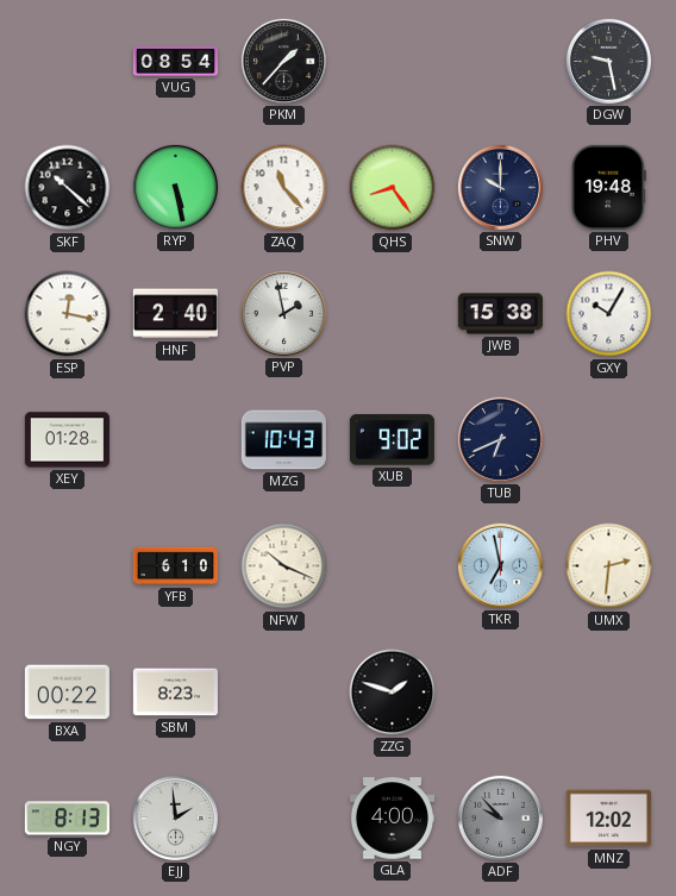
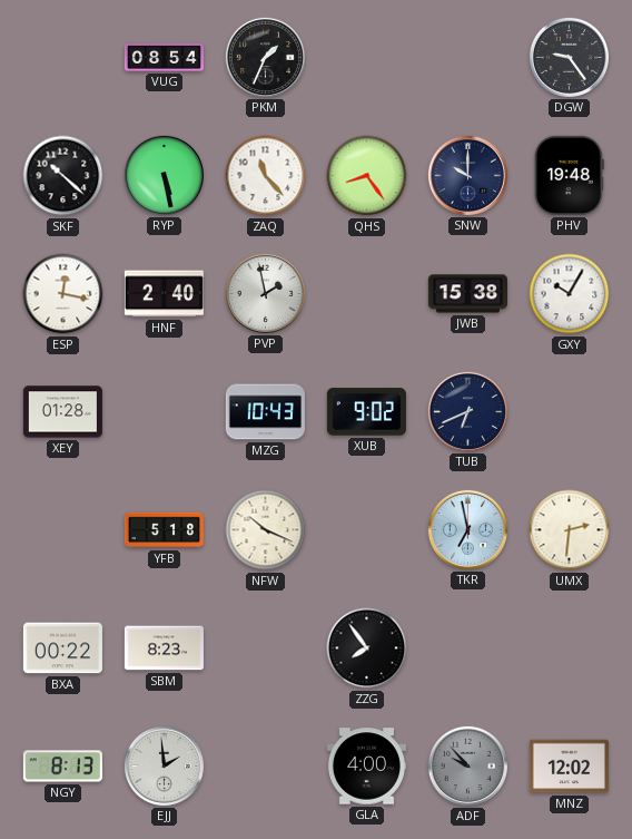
PKM: 1:37 -> 1:34 (265, 57)
DGW: 9:28 -> 9:24 (569, 57)
YFB: 6:10 -> 5:18 (164, 530)
ZZG: 1:48 -> 7:54 (367, 648)
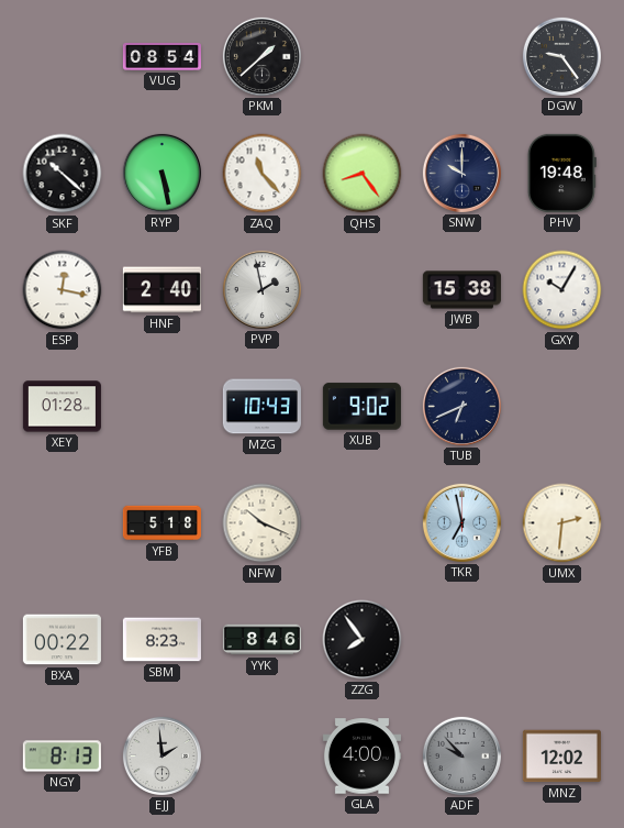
PKM: 1:34 -> 1:38 (261, 56)
YYK: none -> 8:46 (261, 640)
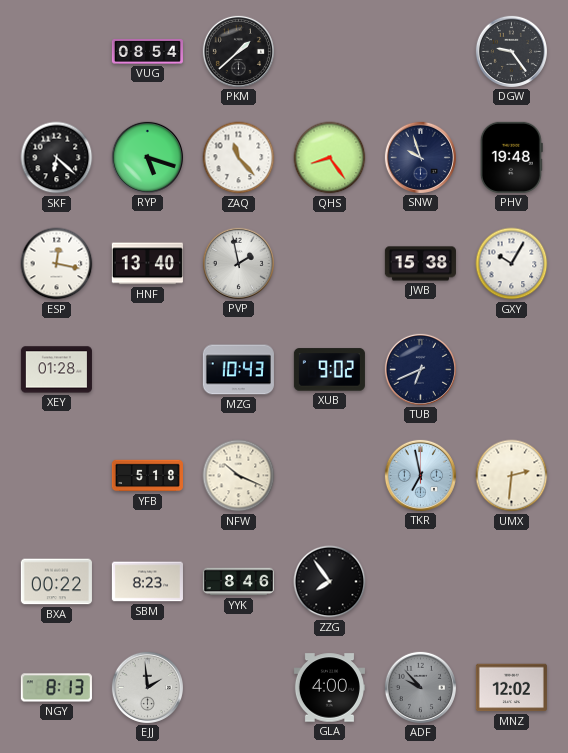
SKF: 10:22 -> 6:22 (57, 158)
RYP: 5:28 -> 5:18 (147, 157)
SNW: 10:00 -> 9:57 (420, 157)
HNF: 2:40 -> 13:40 (147, 264)
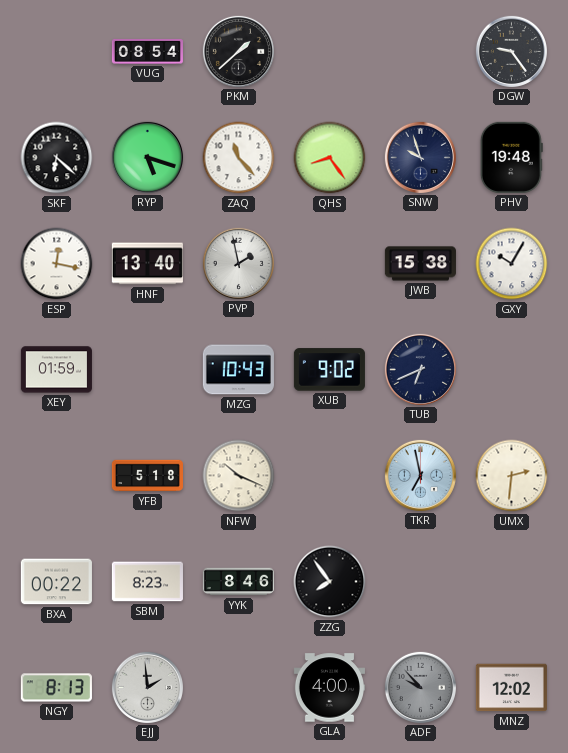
XEY: 01:28 -> 01:59 (56, 370)
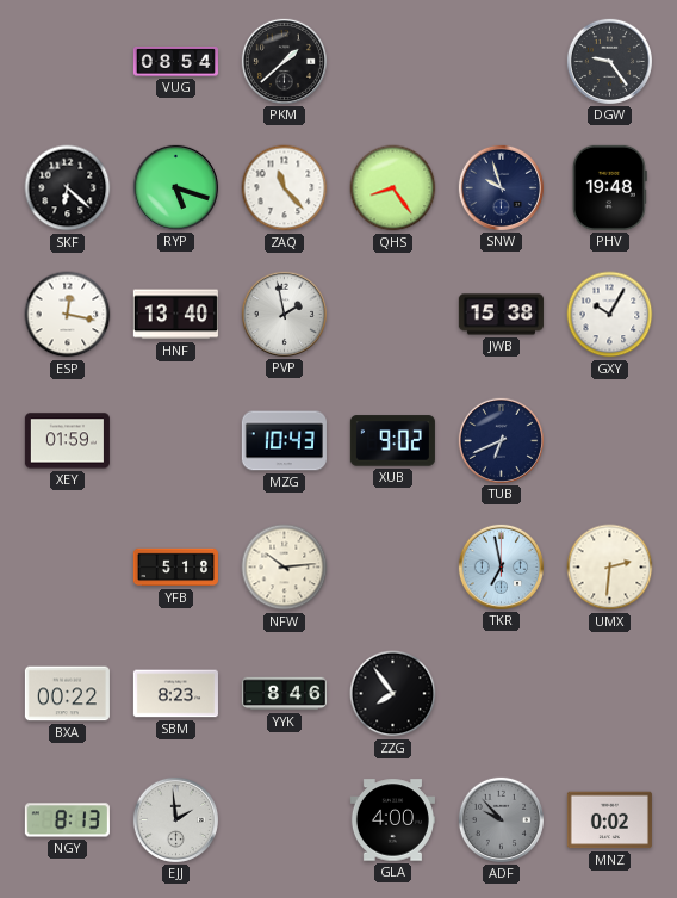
NFW: 10:19 -> 10:14 (285, 568)
MNZ: 12:02 -> 0:02 (609, 820)
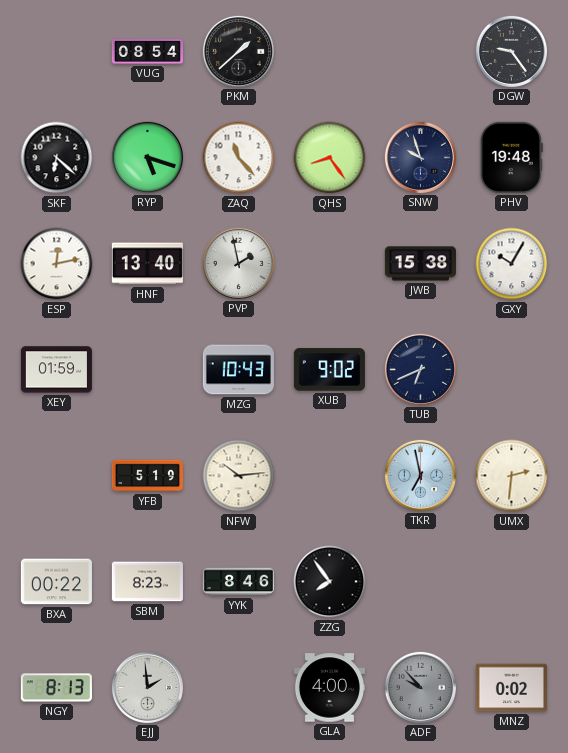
ESP: 12:17 -> 12:13 (57, 264)
YFB: 5:18 -> 5:19 (147, 476)
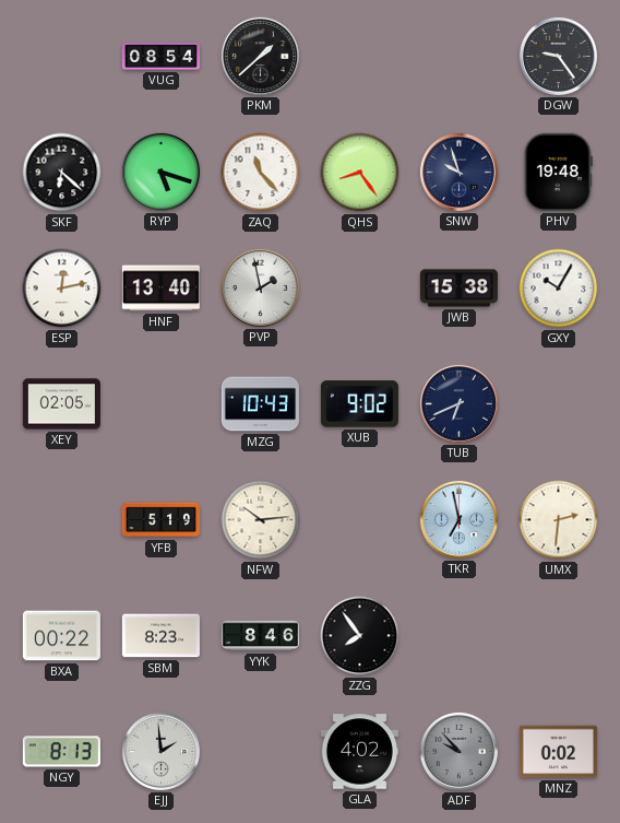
XEY: 01:59 -> 02:05 (61, 404)
GLA: 4:00 -> 4:02 (359, 752)
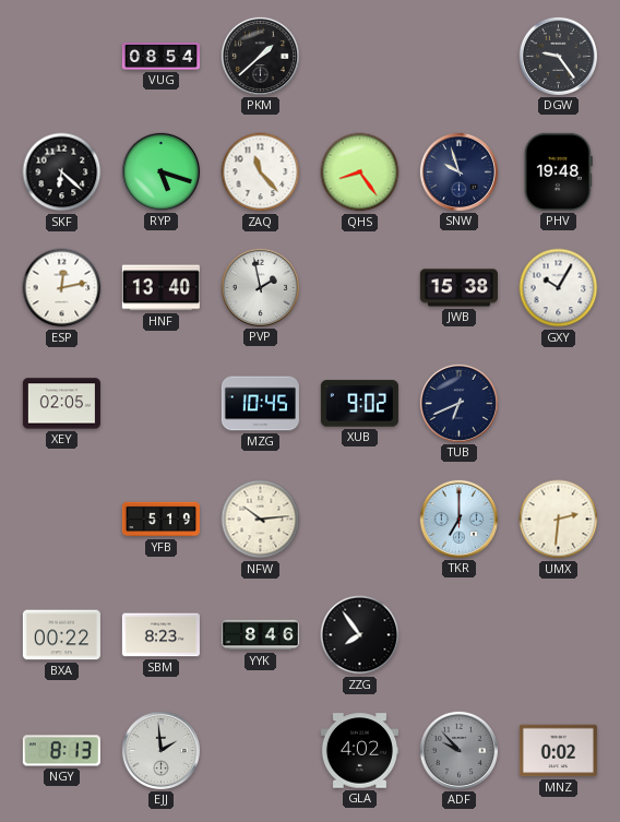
MZG: 10:43 -> 10:45 (260, 404)
TKR: 6:58 -> 7:00 (458, 519)
